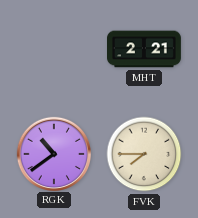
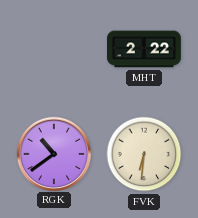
MHT: 2:21 -> 2:22 (145, 49)
FVK: 7:45 -> 6:31 (144, 154)
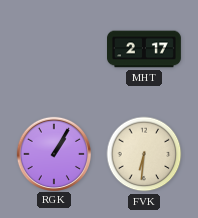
MHT: 2:22 -> 2:17 (145, 49)
RGK: 10:39 -> 1:05 (53, 153)
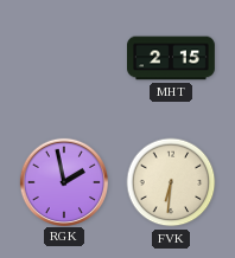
MHT: 2:17 -> 2:15 (172, 58)
RGK: 1:05 -> 1:58 (63, 181)
